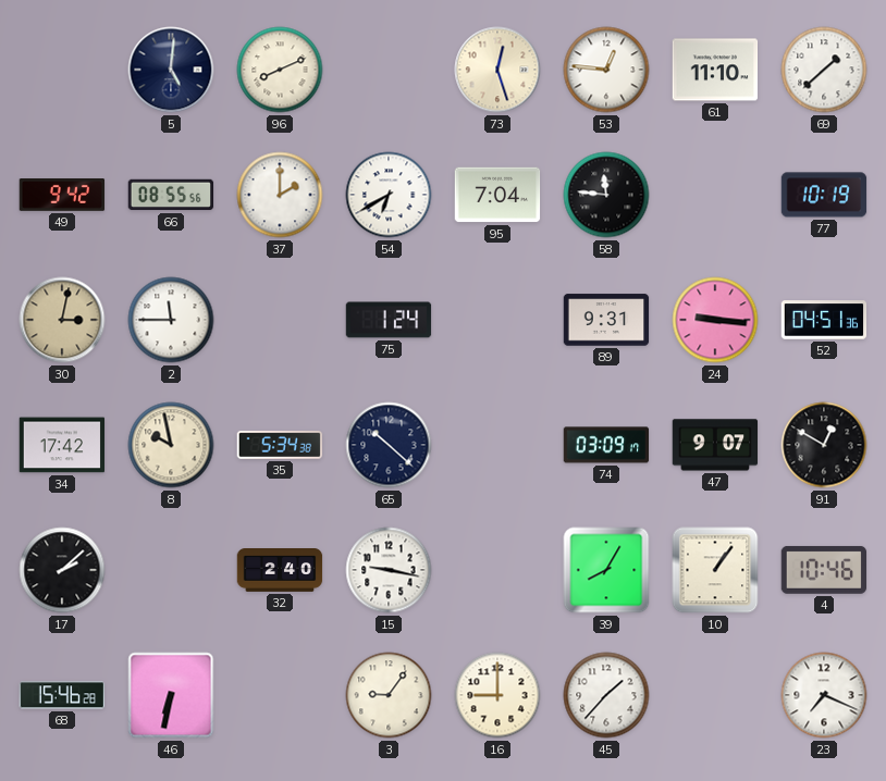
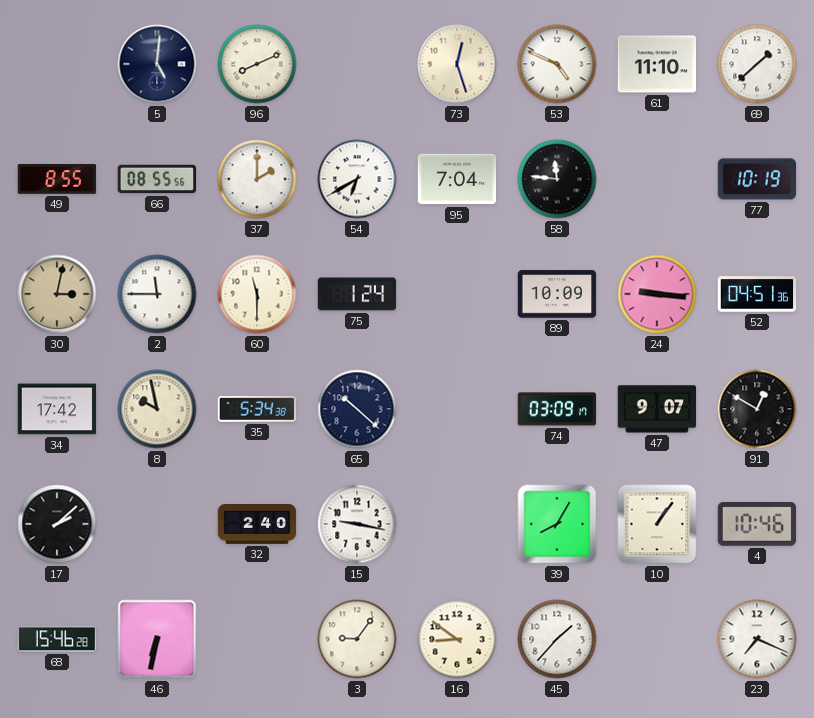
53: 12:46 -> 4:49 (557, 64)
49: 9:42 -> 8:55 (57, 180)
60: none -> 11:30 (257, 294)
89: 9:31 -> 10:09 (557, 294)
16: 9:00 -> 8:51 (457, 639)
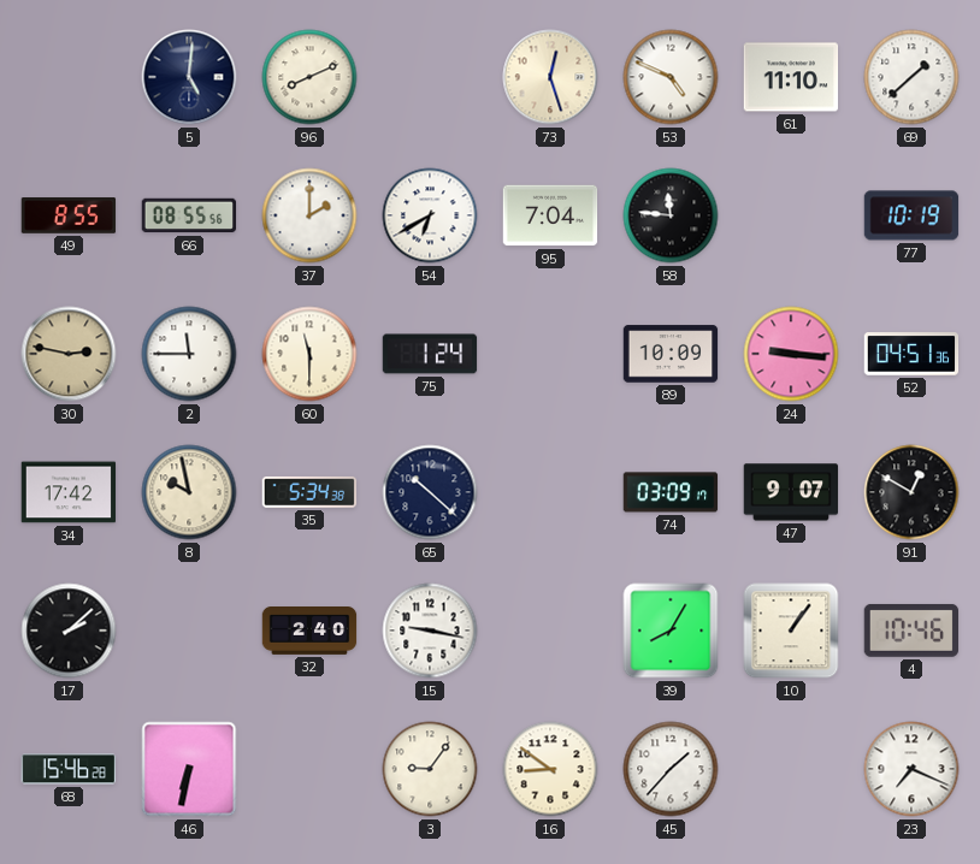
30: 3:02 -> 2:47 (69, 354)
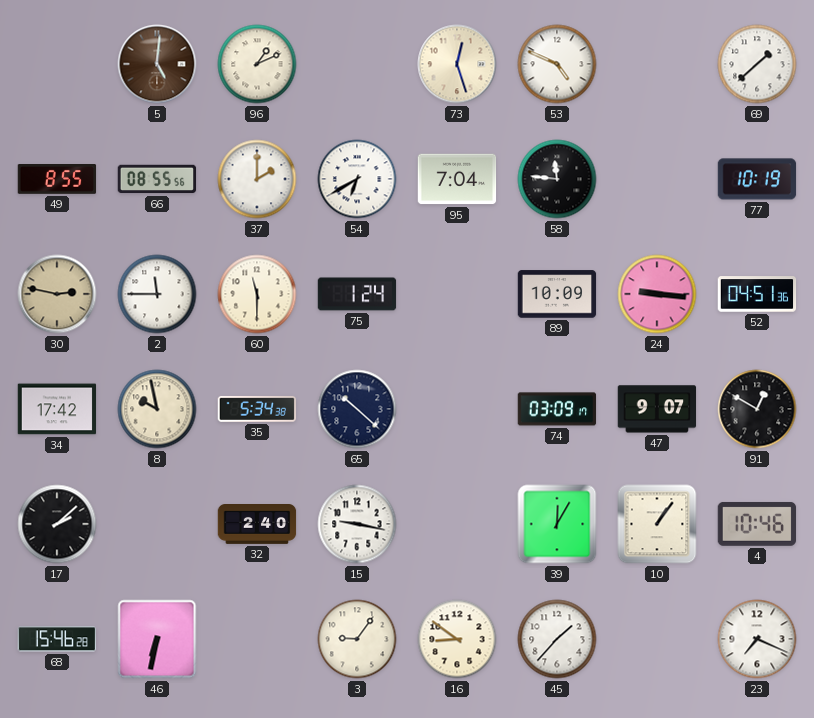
5 dial: navy -> brown (157, 64)
96: 8:11 -> 1:11 (257, 64)
61: 11:10 -> none (791, 77)
39: 8:05 -> 12:05 (557, 524)
